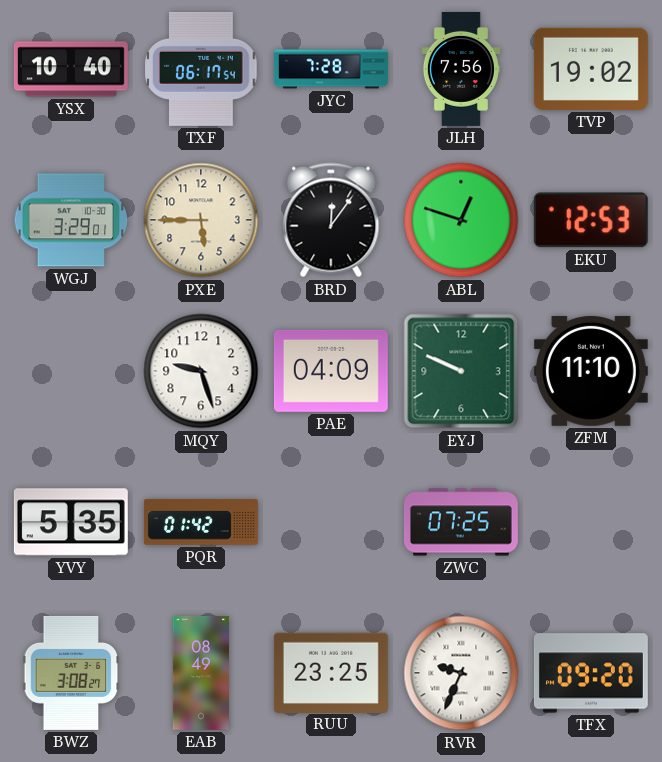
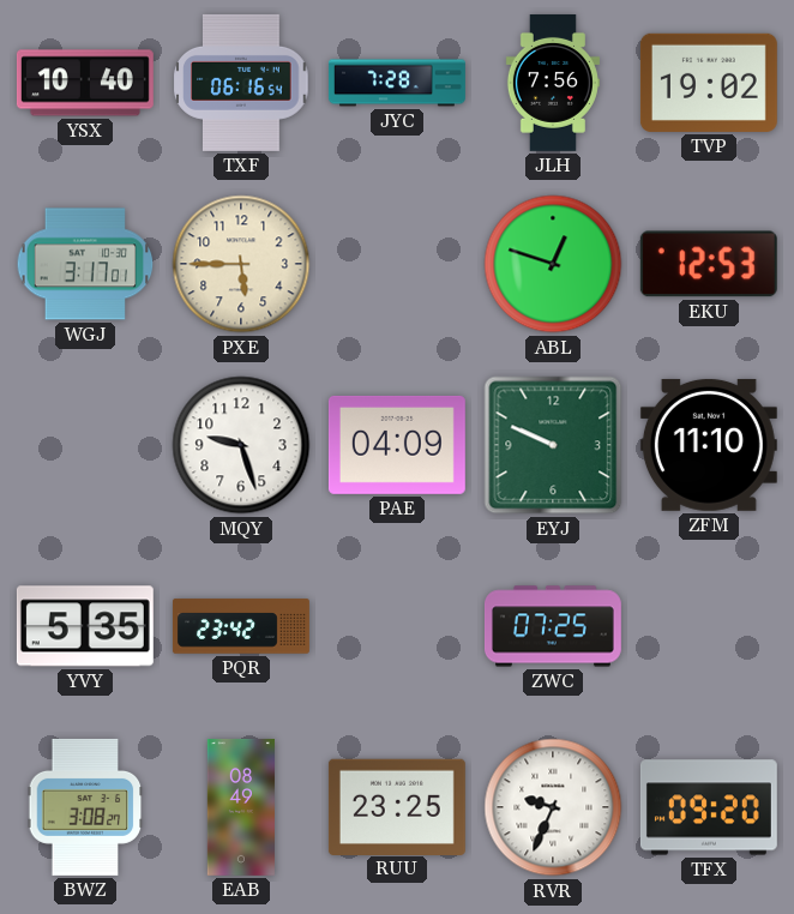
TXF: 06:17 -> 06:16 (241, 83)
WGJ: 3:29 -> 3:17 (85, 264)
BRD: 12:06 -> none (331, 220)
PQR: 01:42 -> 23:42 (241, 626)
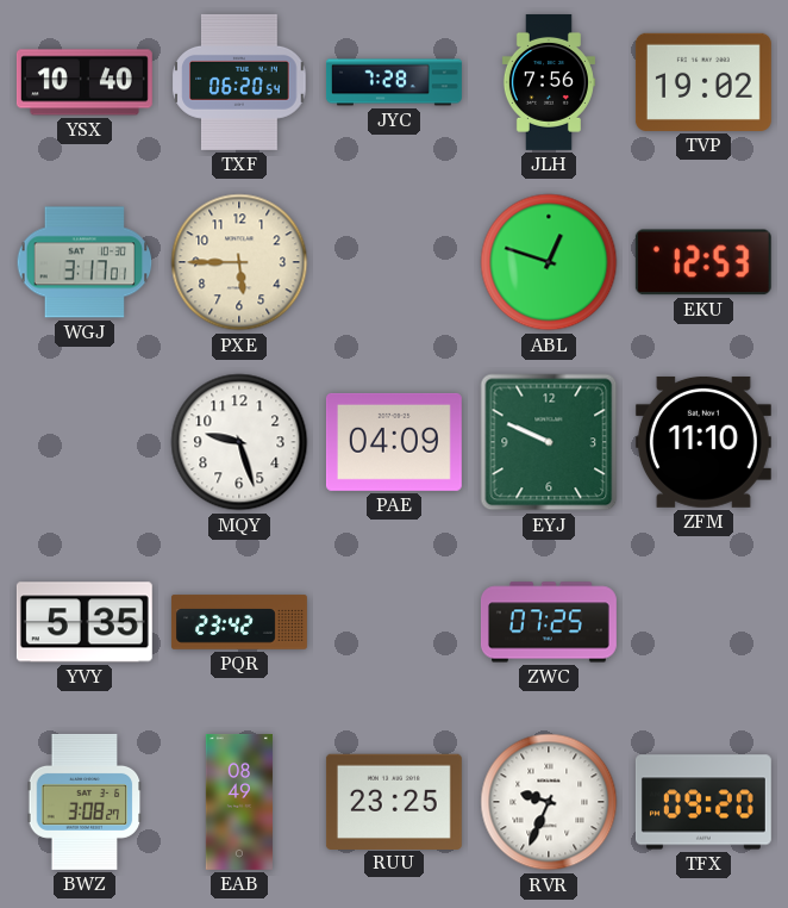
TXF: 06:16 -> 06:20 (239, 82)
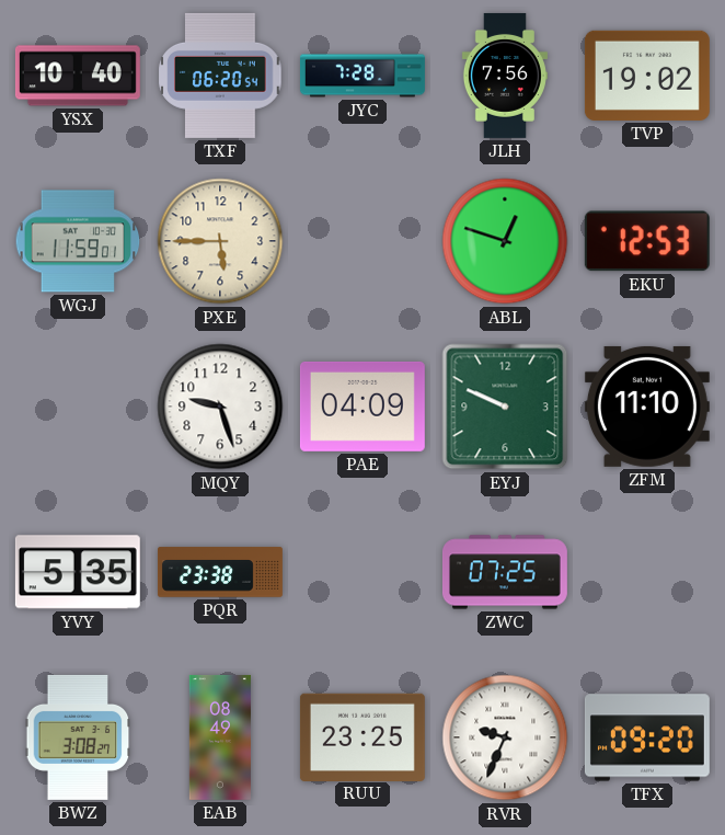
WGJ: 3:17 -> 11:59 (78, 241)
PQR: 23:42 -> 23:38 (220, 572)
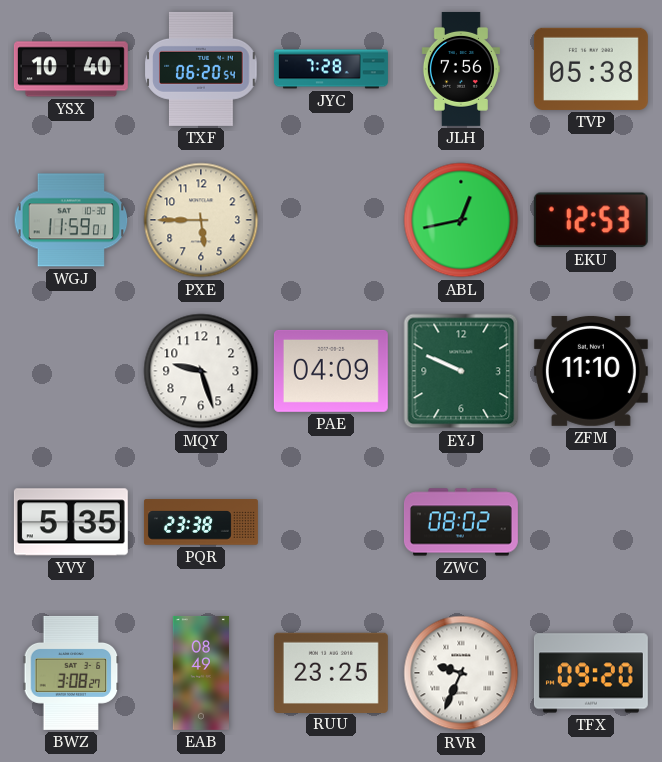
TVP: 19:02 -> 05:38 (591, 69)
ABL: 12:48 -> 12:43 (461, 220)
ZWC: 07:25 -> 08:02 (461, 522)
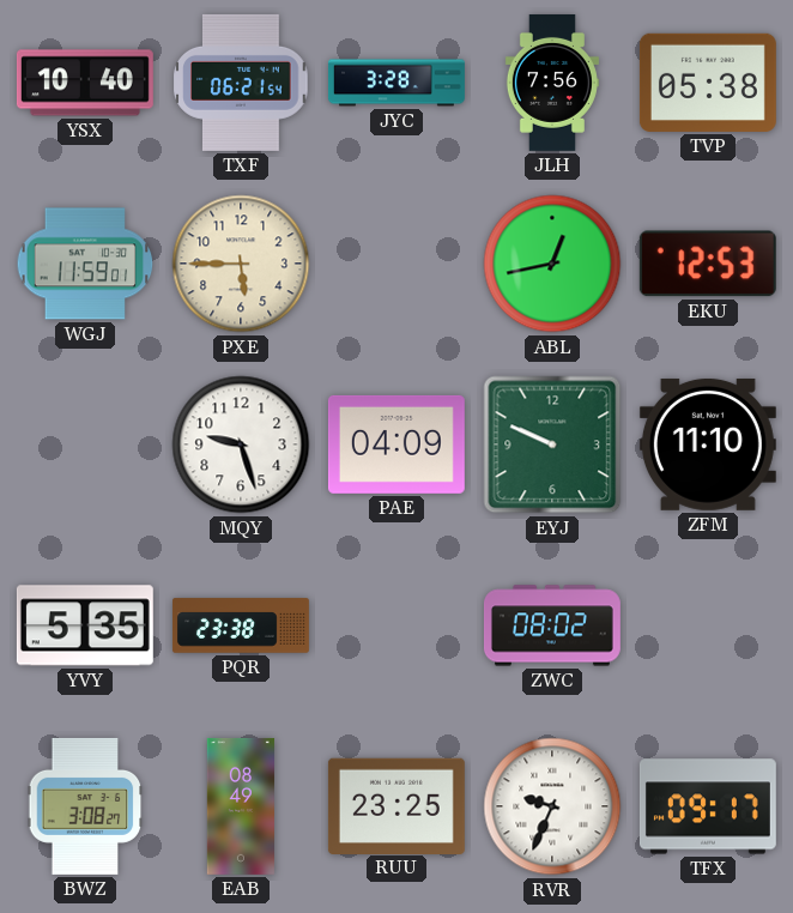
TXF: 06:20 -> 06:21 (241, 83)
JYC: 7:28 -> 3:28 (396, 83)
TFX: 09:20 -> 09:17 (708, 806)
